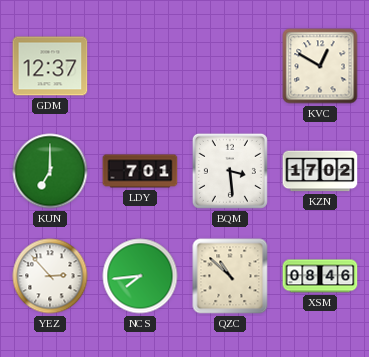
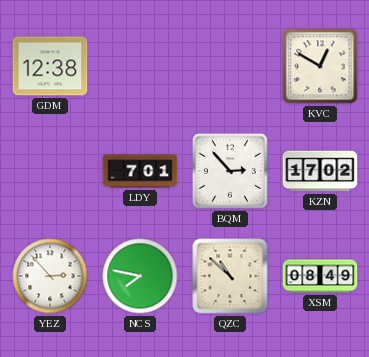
GDM: 12:37 -> 12:38 (50, 66)
KUN: 7:00 -> none (50, 171)
BQM: 3:29 -> 2:53 (230, 171)
NCS: 7:44 -> 7:47 (140, 276)
XSM: 08:46 -> 08:49 (320, 276)
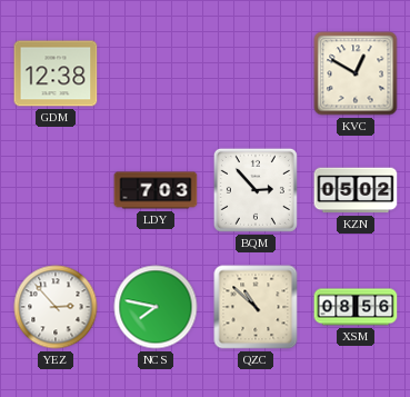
LDY: 7:01 -> 7:03 (156, 190)
KZN: 17:02 -> 05:02 (356, 190)
XSM: 08:49 -> 08:56 (356, 307)
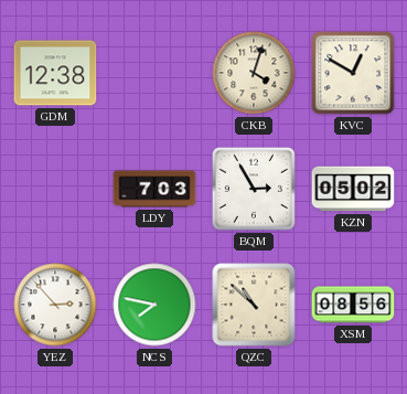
CKB: none -> 4:03 (254, 73)
BQM: 2:53 -> 2:55 (254, 189)
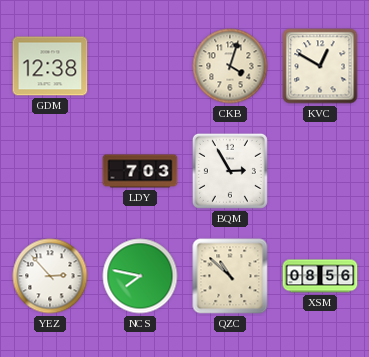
KZN: 05:02 -> none (353, 189)
